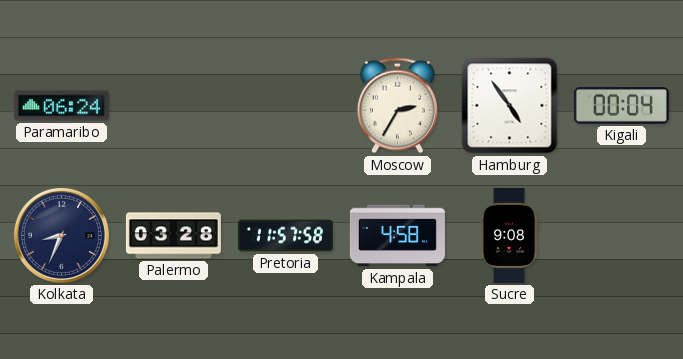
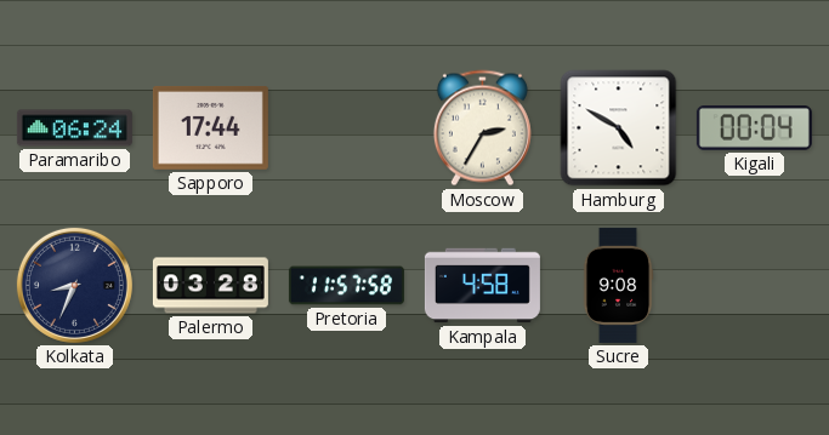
Sapporo: none -> 17:44 (210, 128)
Hamburg: 4:54 -> 4:50 (619, 128)
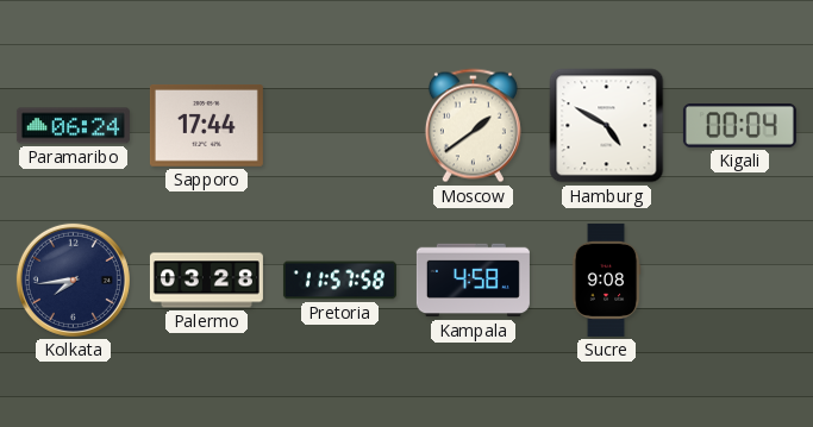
Moscow: 2:35 -> 1:39 (473, 126)
Kolkata: 8:34 -> 7:44 (73, 280)
